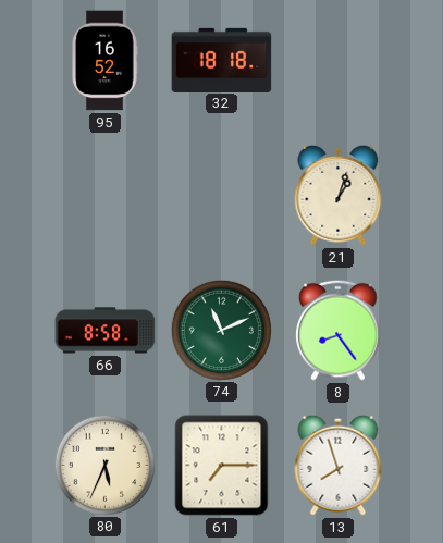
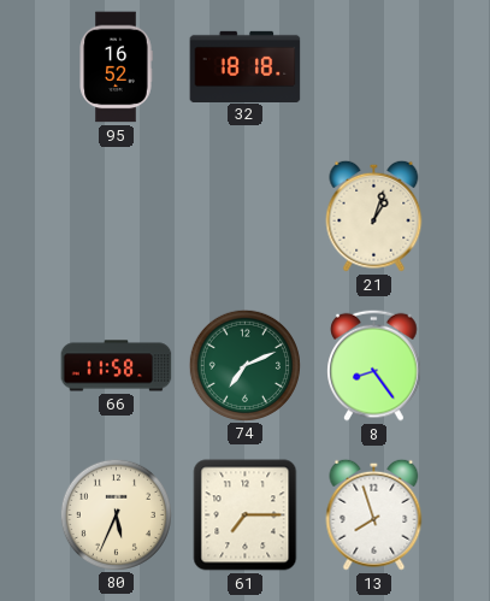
66: 8:58 -> 11:58 (117, 366)
74: 11:11 -> 7:11 (244, 365)
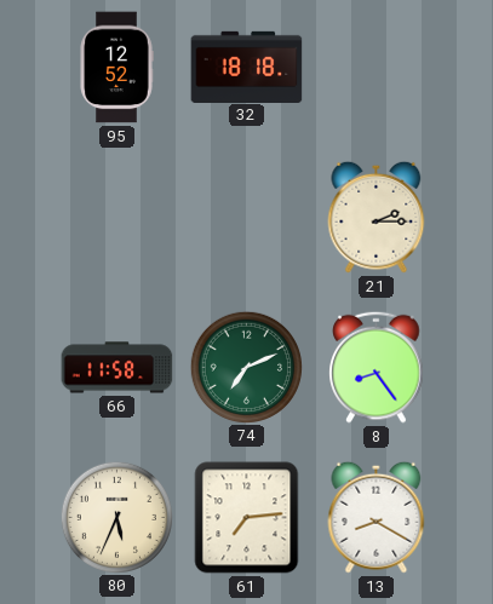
95: 16:52 -> 12:52 (116, 68)
21: 1:03 -> 2:15 (377, 217)
61: 7:15 -> 7:14 (247, 518)
13: 7:57 -> 8:20 (377, 517)
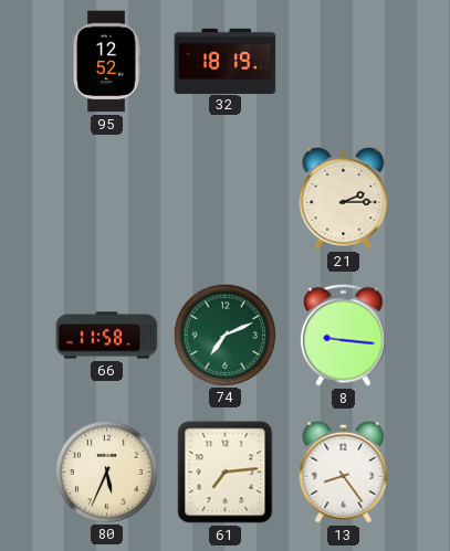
32: 18:18 -> 18:19 (226, 61)
8: 8:24 -> 9:16 (344, 335)
13: 8:20 -> 8:24 (344, 471)
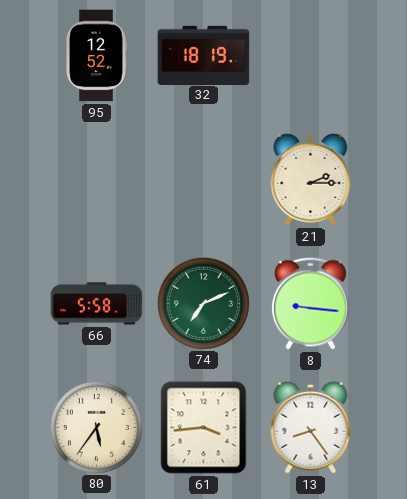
66: 11:58 -> 5:58 (97, 304)
80: 5:34 -> 5:36 (96, 427)
61: 7:14 -> 3:44 (204, 428)
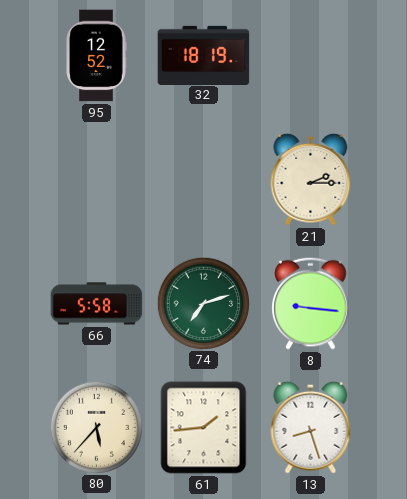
74: 7:11 -> 7:12 (203, 303)
80: 5:36 -> 5:37 (96, 427)
61: 3:44 -> 1:44 (204, 428)
13: 8:24 -> 8:27 (311, 427)
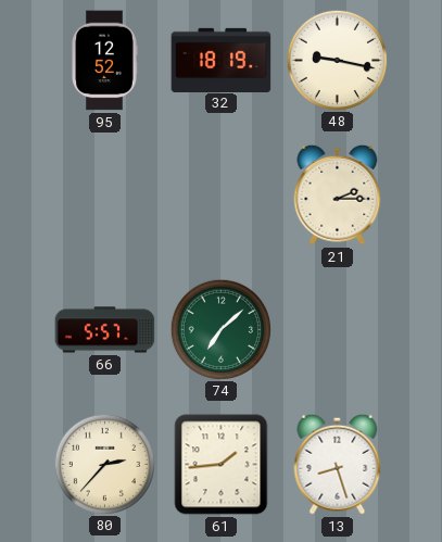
48: none -> 9:17 (337, 60)
66: 5:58 -> 5:57 (105, 330)
74: 7:12 -> 7:08 (220, 329)
8: 9:16 -> none (311, 303)
80: 5:37 -> 2:37 (104, 464)
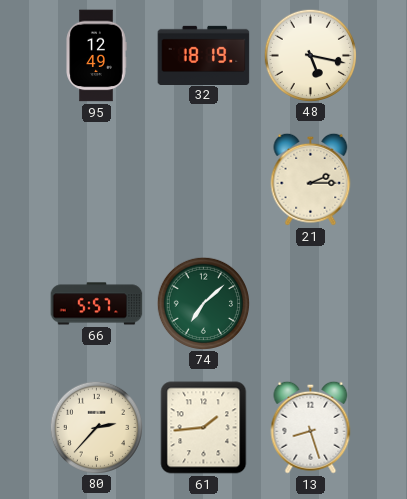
95: 12:52 -> 12:49 (96, 56)
48: 9:17 -> 5:17 (310, 55)
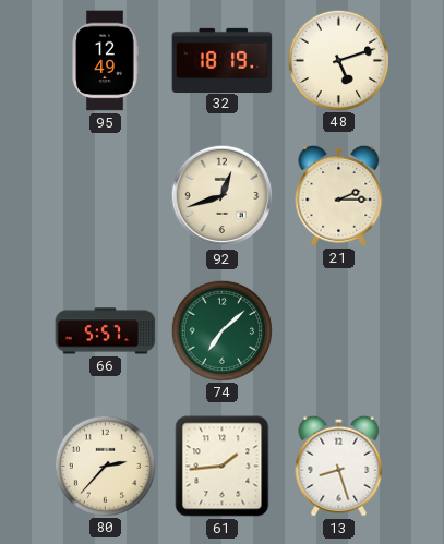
48: 5:17 -> 5:12 (338, 60)
92: none -> 12:42 (223, 196)
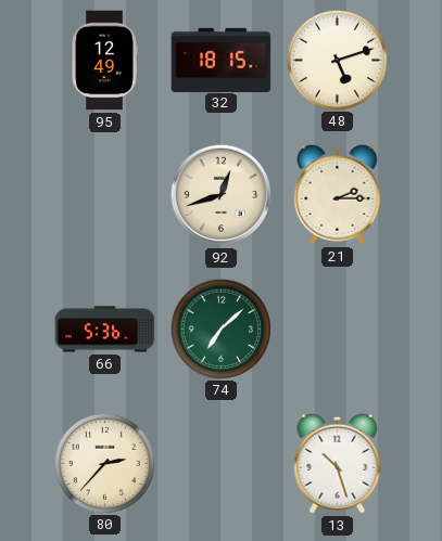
32: 18:19 -> 18:15 (222, 60)
66: 5:57 -> 5:36 (105, 330)
61: 1:44 -> none (223, 467)
13: 8:27 -> 10:27 (338, 463)
